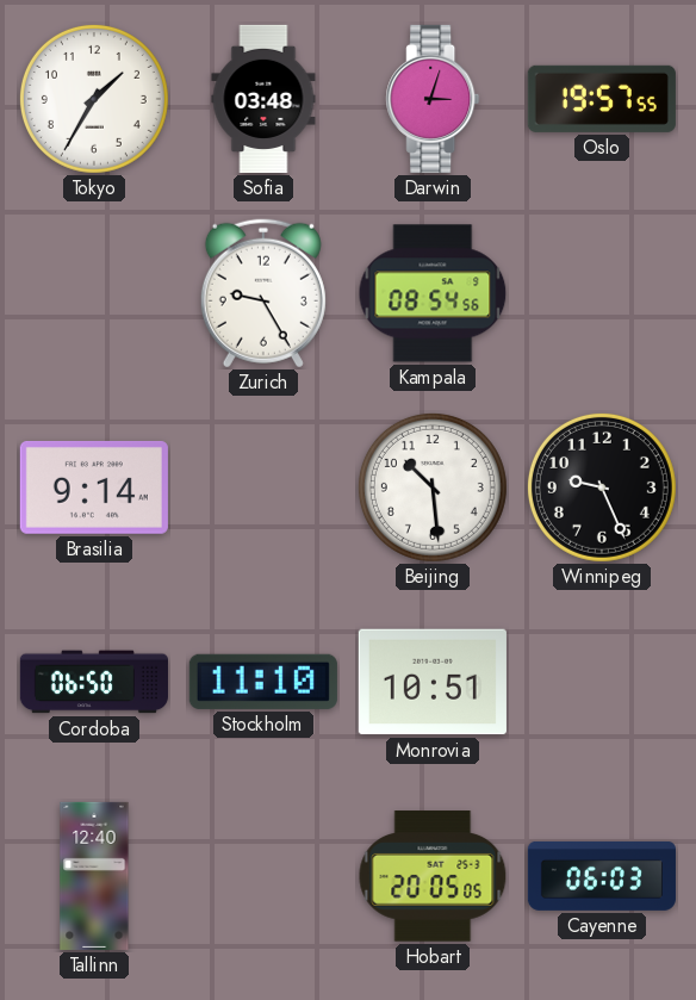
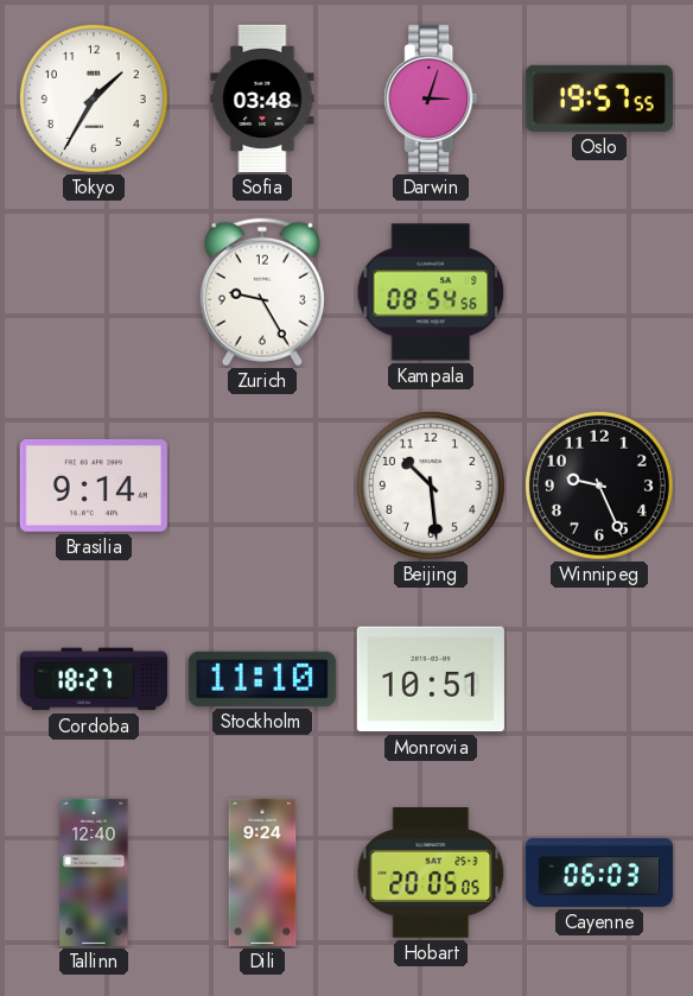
Cordoba: 06:50 -> 18:27 (94, 679)
Dili: none -> 9:24 (262, 873)
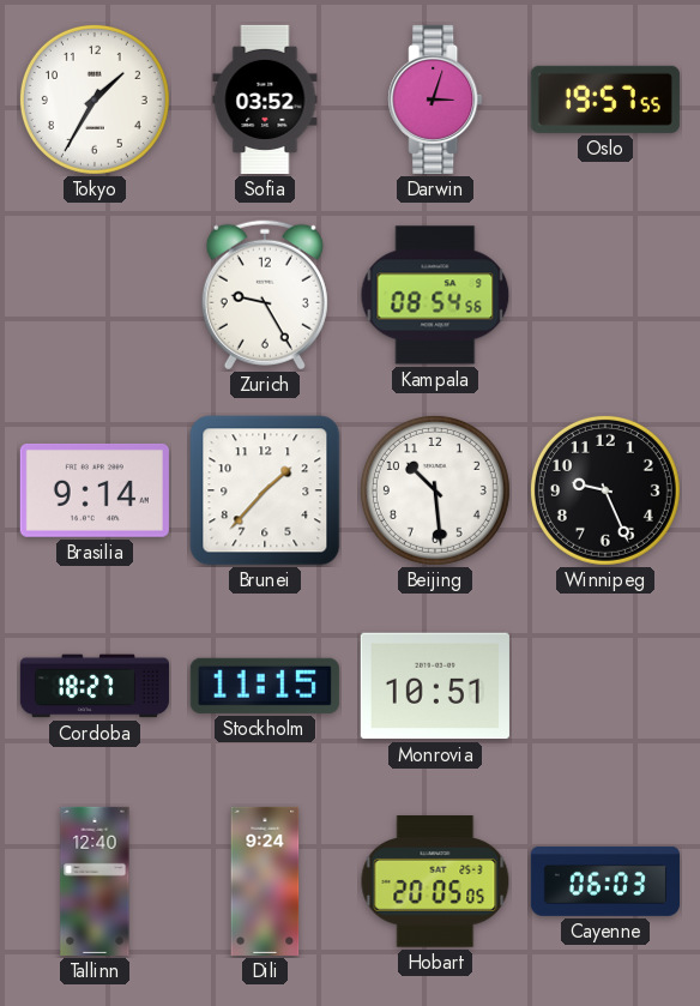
Sofia: 03:48 -> 03:52 (265, 100)
Brunei: none -> 1:37 (265, 490)
Stockholm: 11:10 -> 11:15 (265, 686)
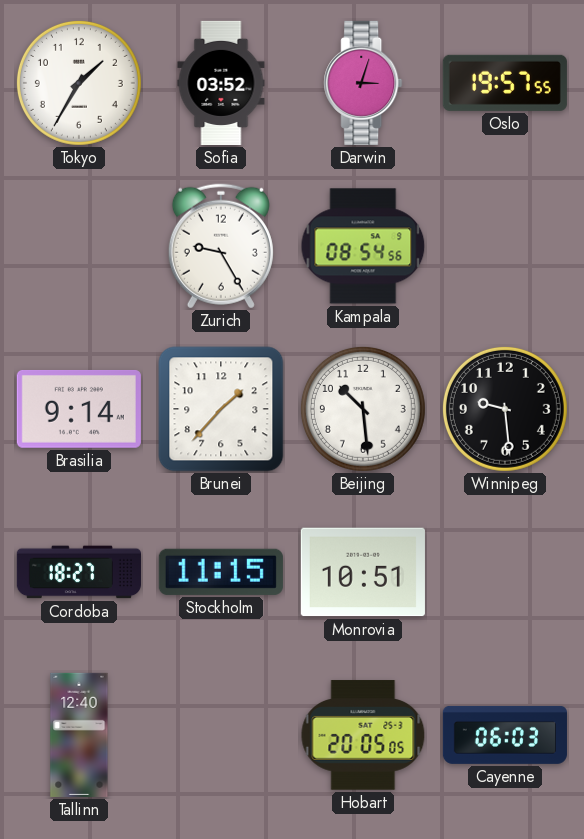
Winnipeg: 9:26 -> 9:29 (505, 409)
Dili: 9:24 -> none (265, 881)
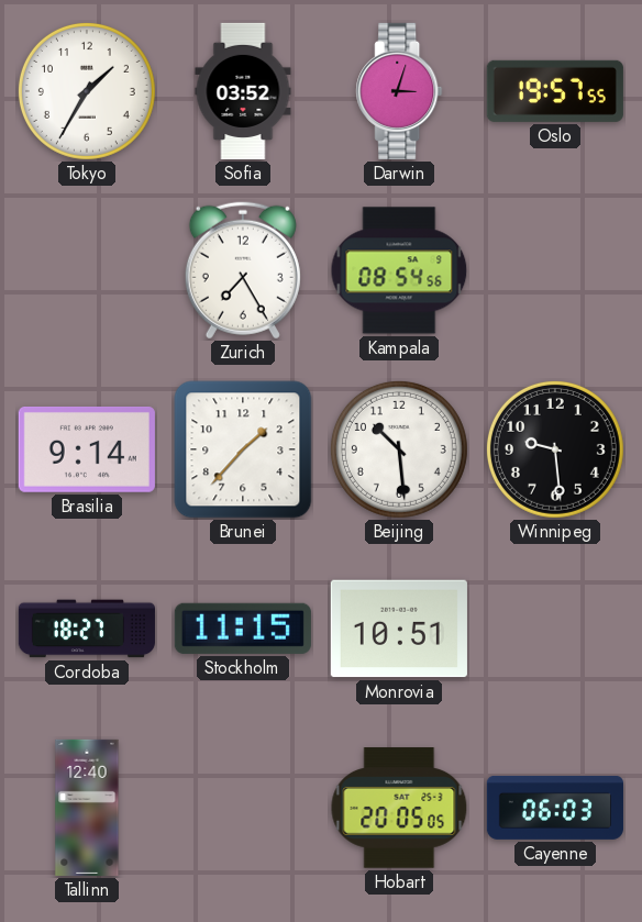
Zurich: 9:25 -> 7:25 (243, 270)
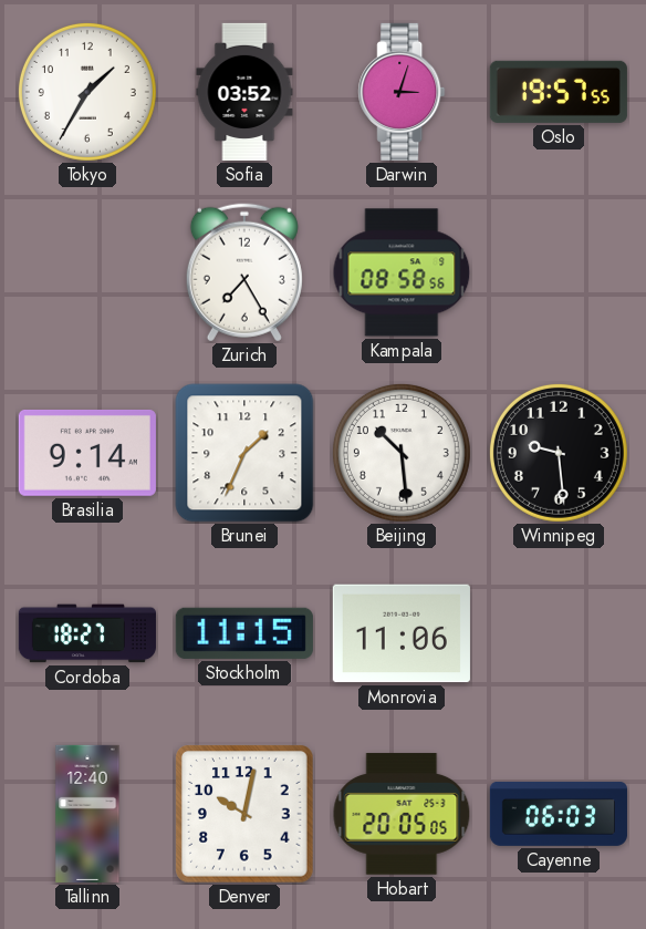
Kampala: 08:54 -> 08:58 (402, 272)
Brunei: 1:37 -> 1:34 (244, 453)
Monrovia: 10:51 -> 11:06 (402, 633)
Denver: none -> 10:02 (244, 814)
